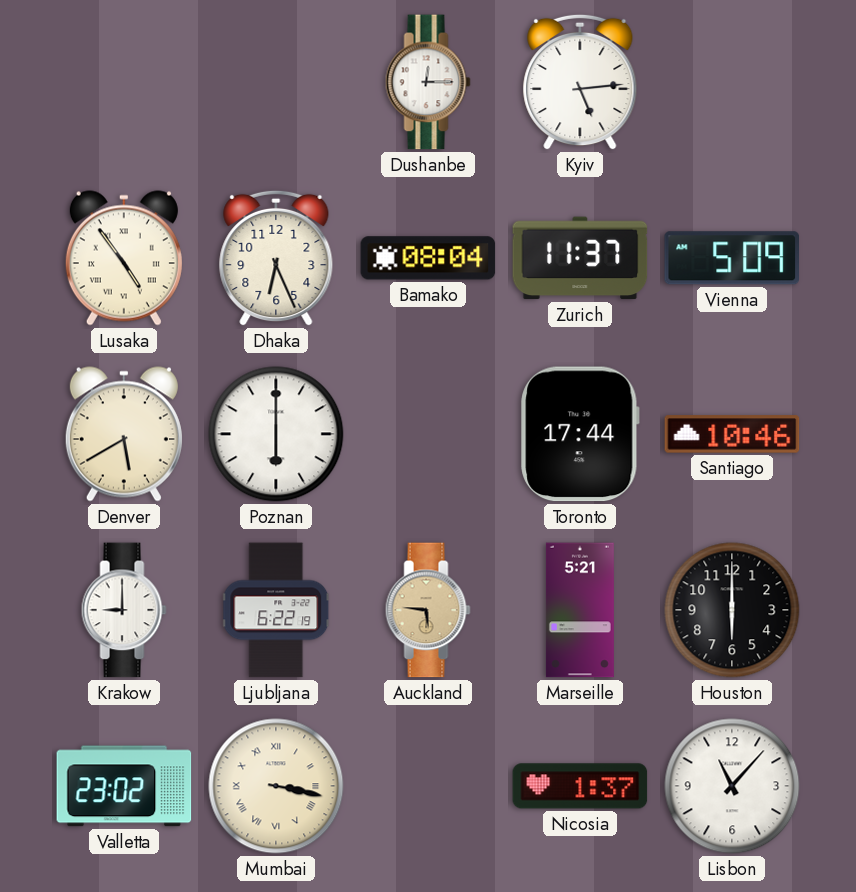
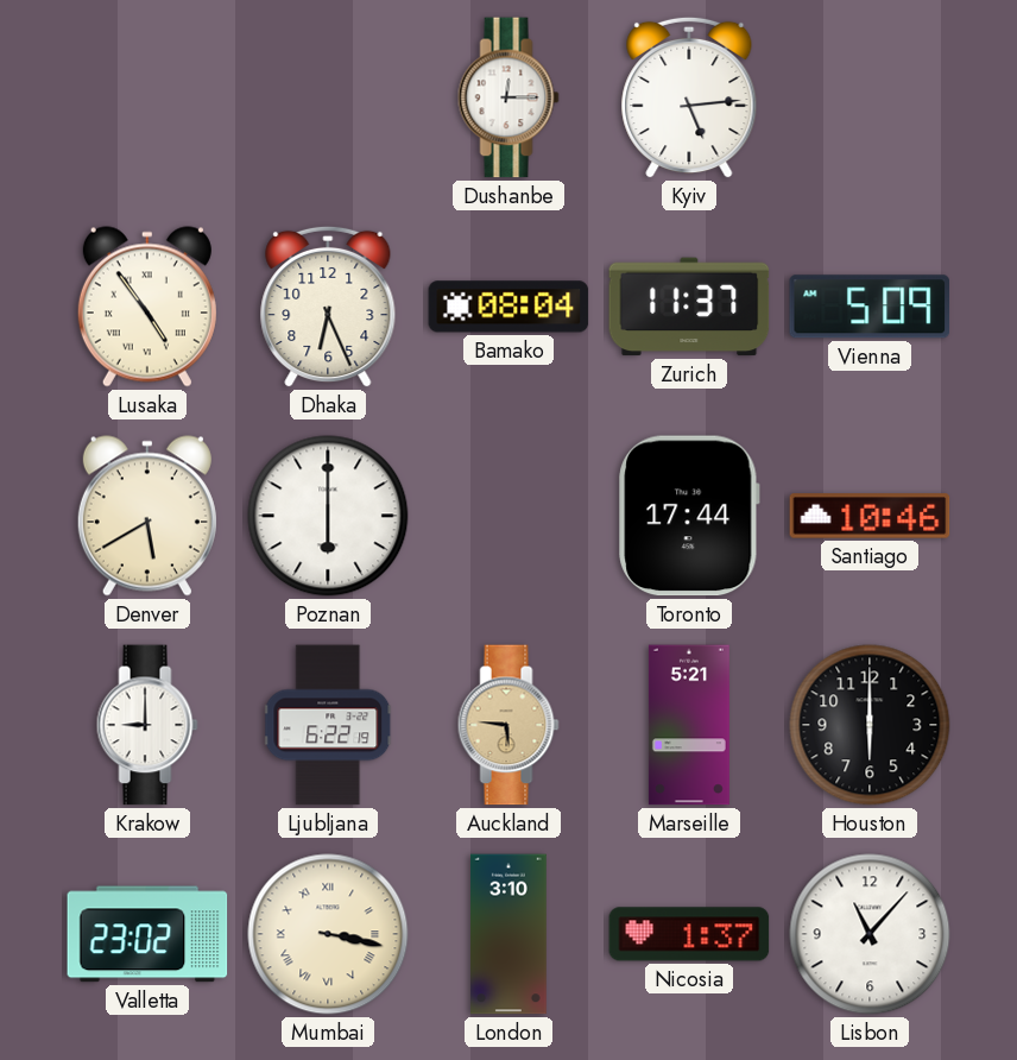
London: none -> 3:10 (508, 934)
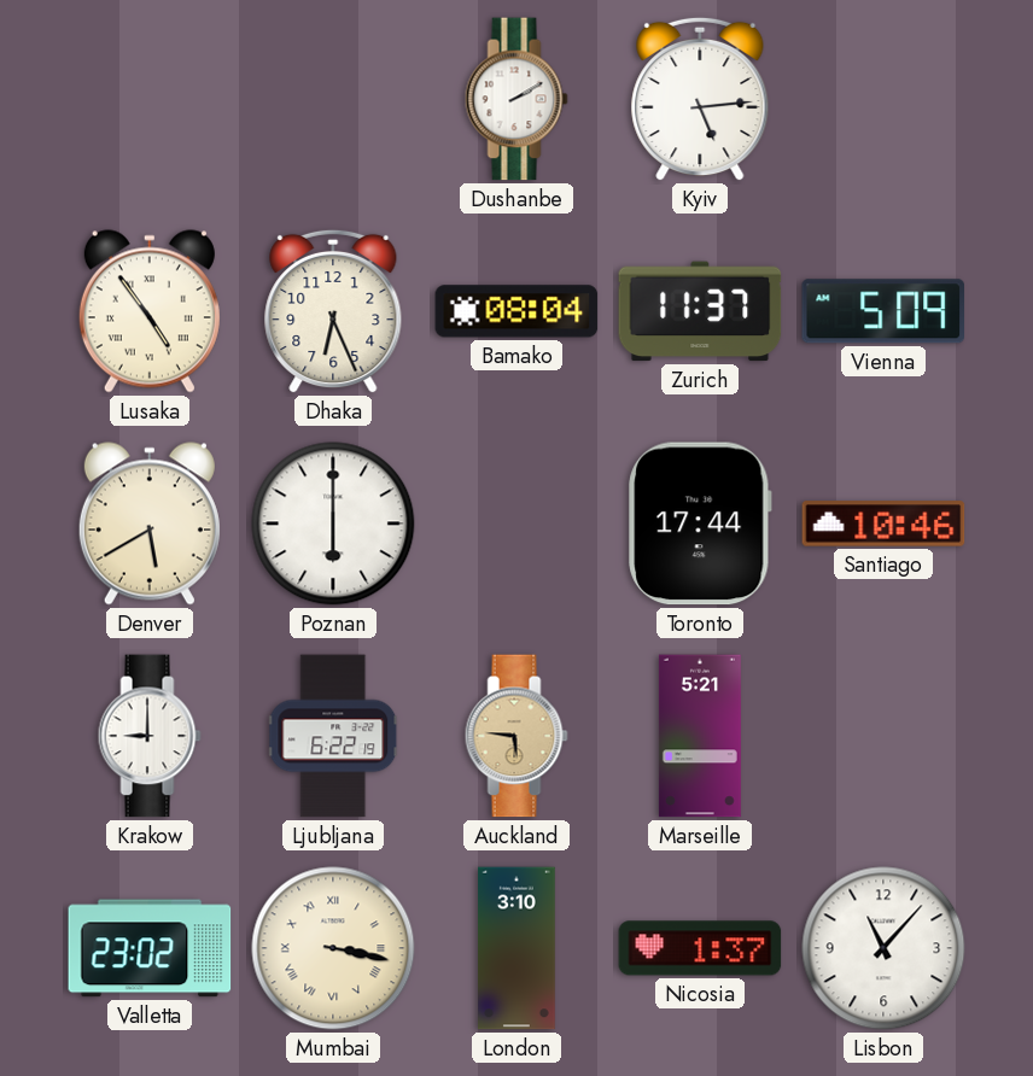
Dushanbe: 12:15 -> 2:10 (516, 99)
Houston: 6:00 -> none (870, 725)
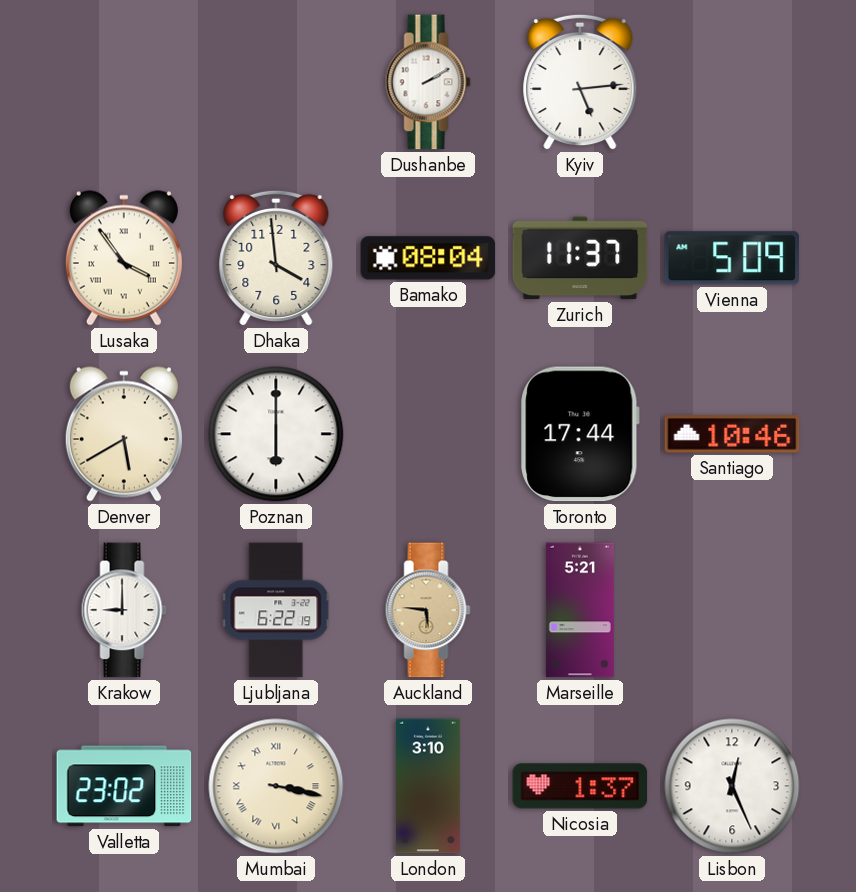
Lusaka: 4:54 -> 3:54 (124, 258)
Dhaka: 6:26 -> 3:59 (276, 258)
Lisbon: 11:07 -> 12:26 (732, 786)
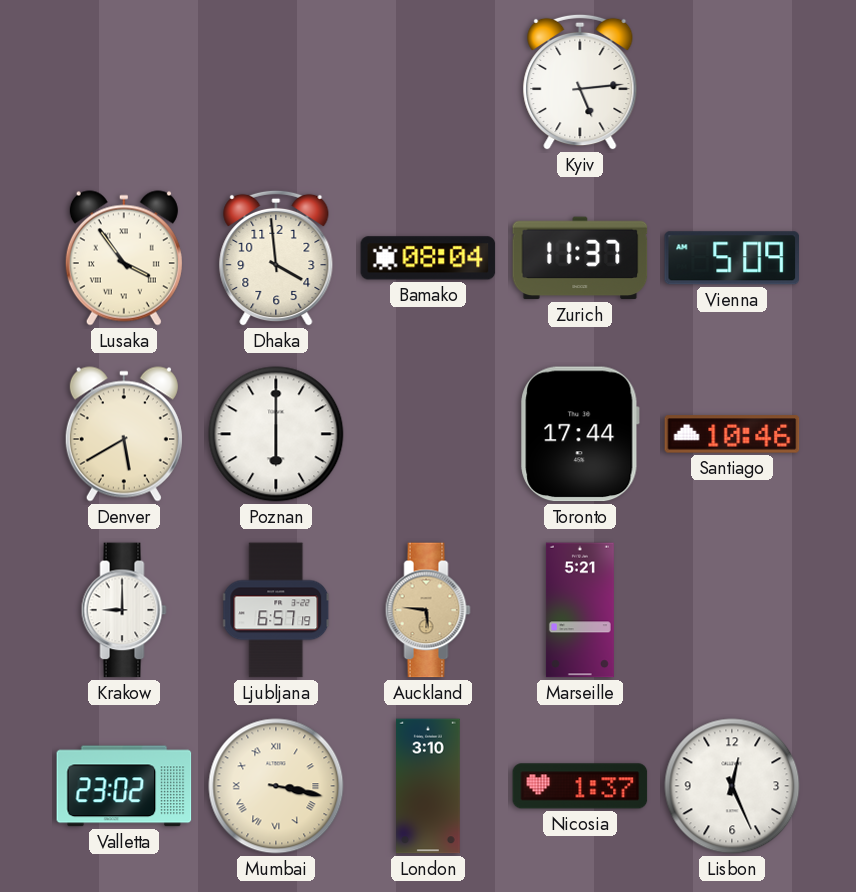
Dushanbe: 2:10 -> none (428, 82)
Ljubljana: 6:22 -> 6:57 (277, 610)
